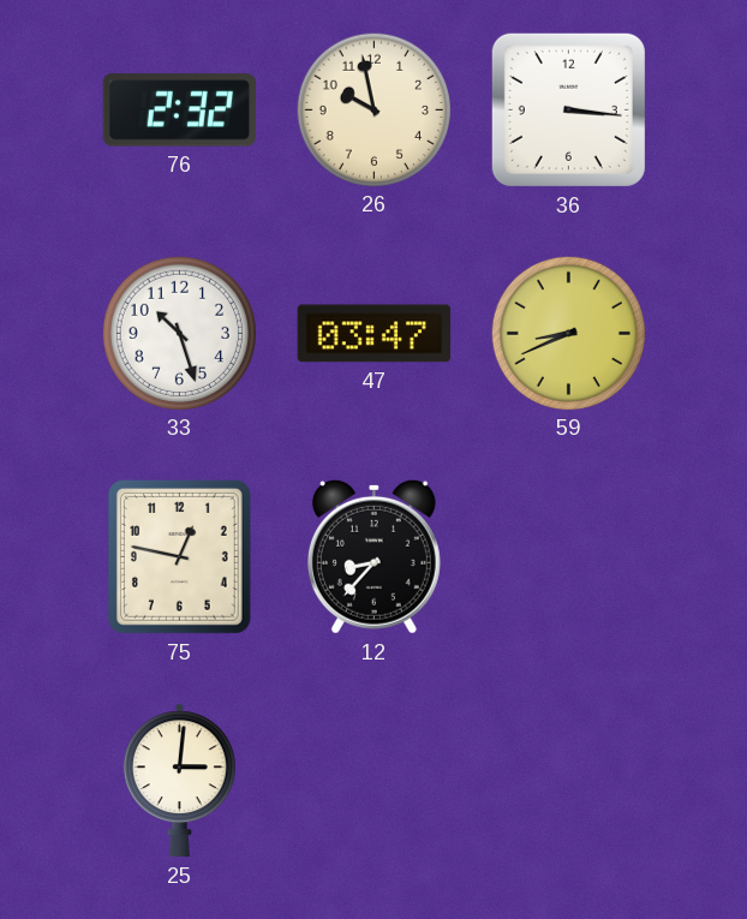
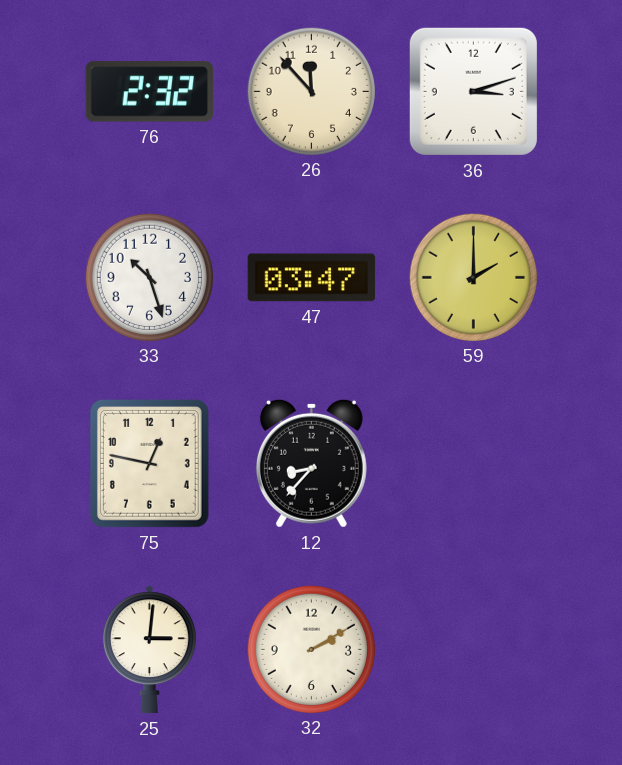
26: 9:58 -> 11:53 (311, 91)
36: 3:16 -> 3:12 (473, 91)
59: 8:41 -> 2:00 (473, 277)
32: none -> 2:10 (311, 649)
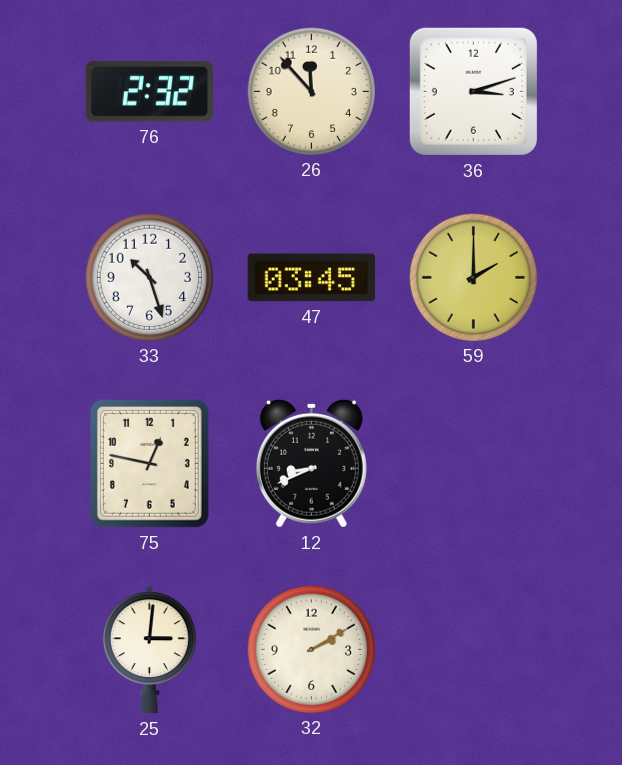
47: 03:47 -> 03:45 (312, 278)
12: 8:37 -> 8:41 (311, 463)
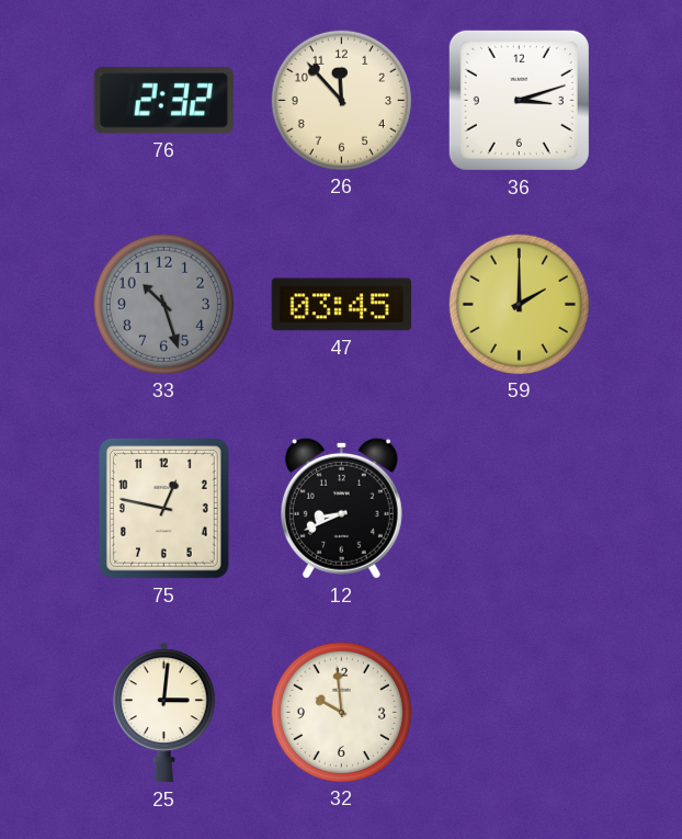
33 dial: white -> grey (163, 304)
32: 2:10 -> 9:59 (341, 712)
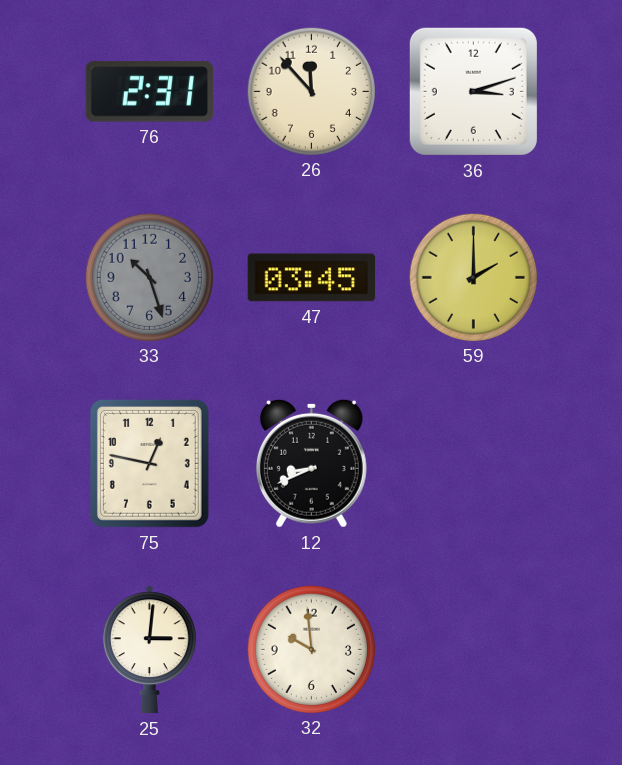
76: 2:32 -> 2:31 (149, 92)
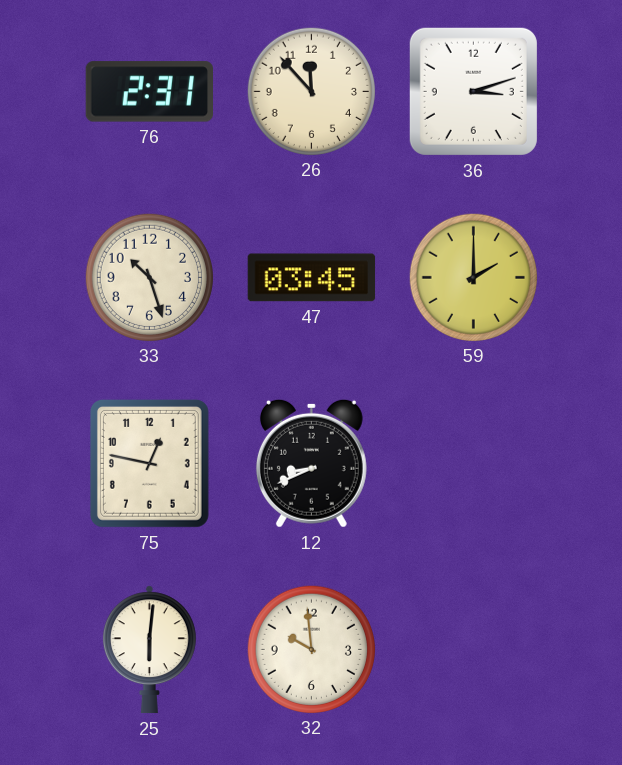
33 dial: grey -> cream (149, 277)
25: 3:01 -> 6:01 (149, 650)
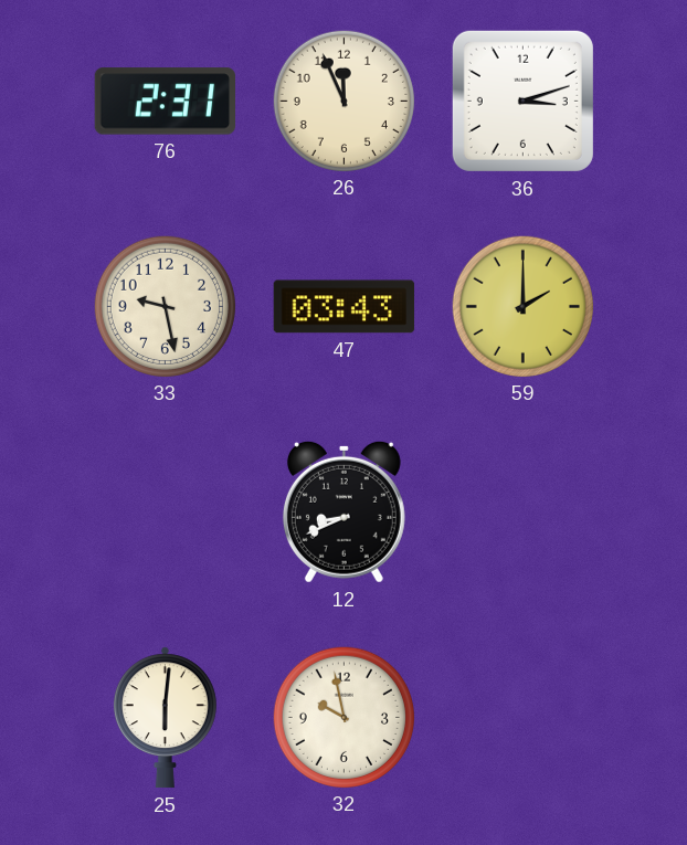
26: 11:53 -> 11:56 (343, 101)
33: 10:27 -> 9:28 (165, 306)
47: 03:45 -> 03:43 (345, 307)
75: 12:47 -> none (149, 463)
32: 9:59 -> 9:58 (343, 717)
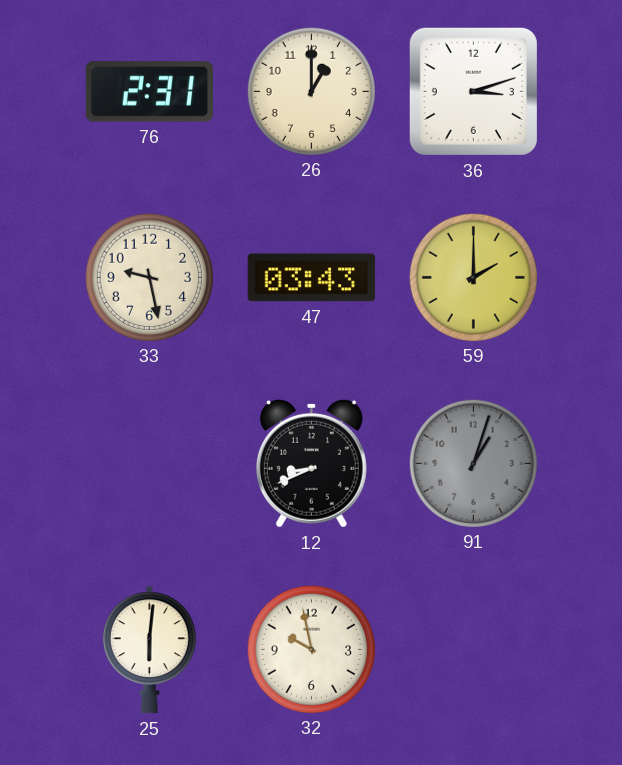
26: 11:56 -> 1:00 (311, 91)
91: none -> 1:03 (473, 463)
